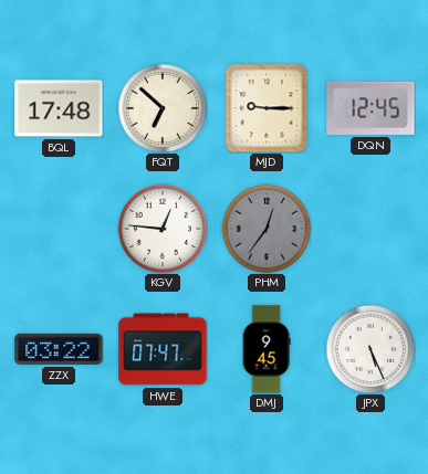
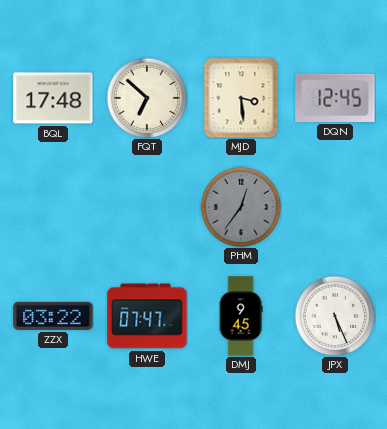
MJD: 9:15 -> 3:29 (241, 98)
KGV: 12:46 -> none (163, 229)
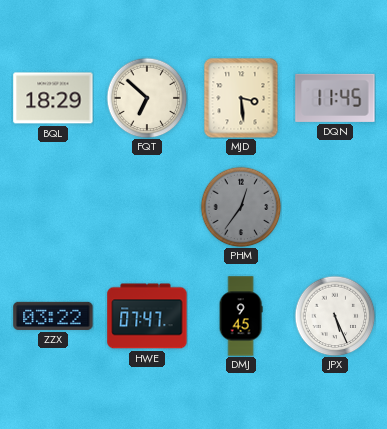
BQL: 17:48 -> 18:29 (53, 98)
DQN: 12:45 -> 11:45 (335, 98)
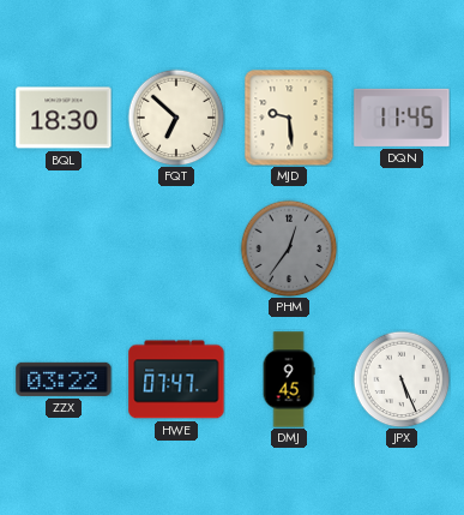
BQL: 18:29 -> 18:30 (64, 118)
MJD: 3:29 -> 9:29 (289, 118)
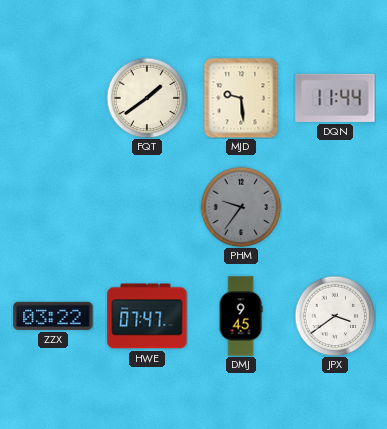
BQL: 18:30 -> none (64, 118)
FQT: 6:52 -> 1:39 (147, 98)
DQN: 11:45 -> 11:44 (335, 98)
PHM: 12:36 -> 9:36 (241, 207)
JPX: 5:26 -> 3:39 (335, 316)
